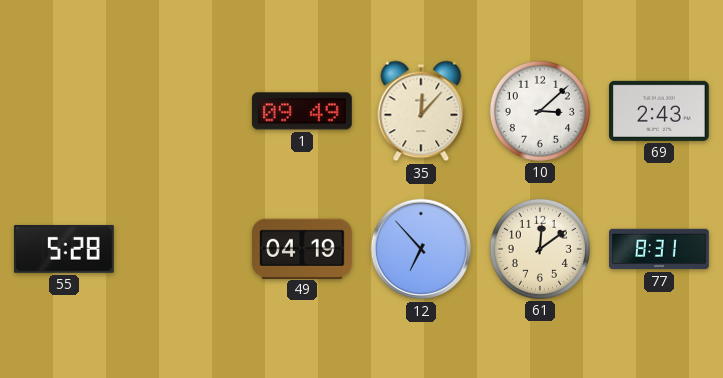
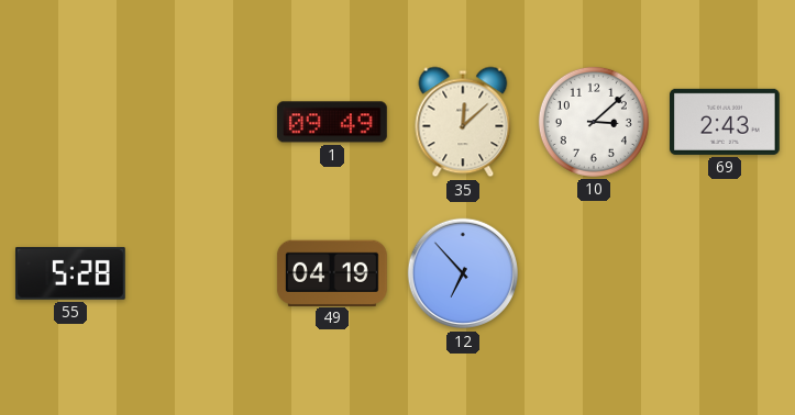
35: 12:07 -> 12:08 (463, 122)
61: 12:09 -> none (540, 249)
77: 8:31 -> none (660, 249)
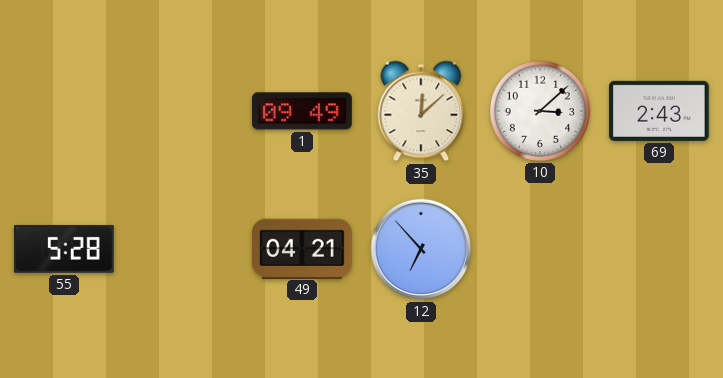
49: 04:19 -> 04:21 (302, 248)
